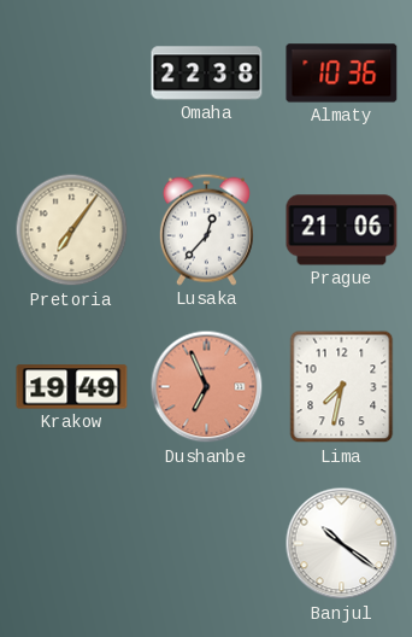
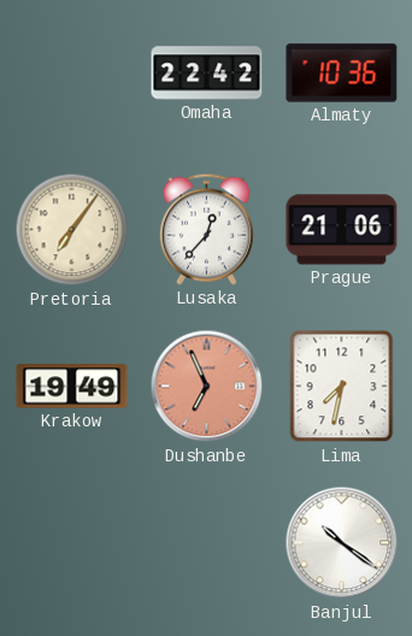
Omaha: 22:38 -> 22:42 (207, 73)
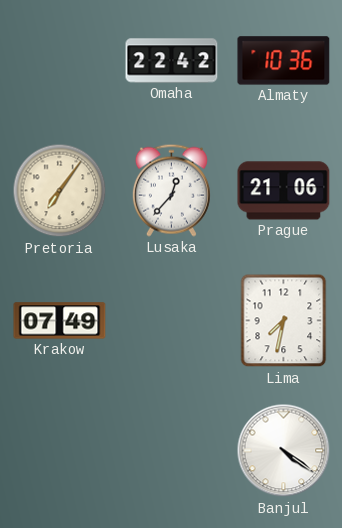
Krakow: 19:49 -> 07:49 (60, 321)
Dushanbe: 6:56 -> none (207, 387)
Banjul: 10:21 -> 4:21 (284, 451)
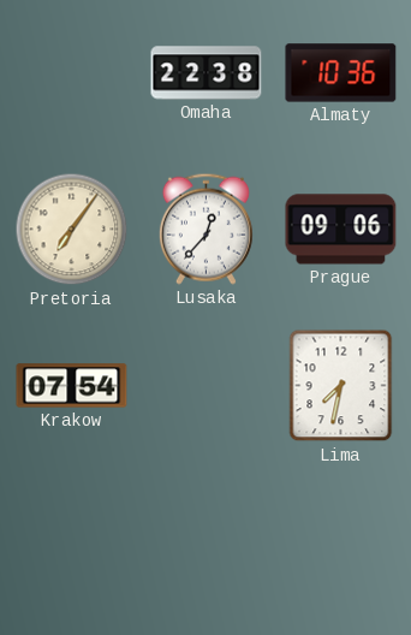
Omaha: 22:42 -> 22:38 (207, 73)
Prague: 21:06 -> 09:06 (341, 230)
Krakow: 07:49 -> 07:54 (72, 386)
Banjul: 4:21 -> none (284, 451)
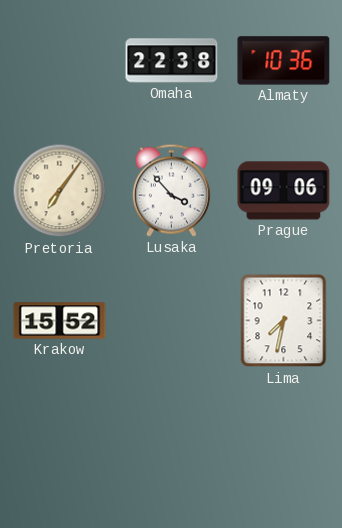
Lusaka: 12:37 -> 3:53 (171, 190)
Krakow: 07:54 -> 15:52 (60, 321)
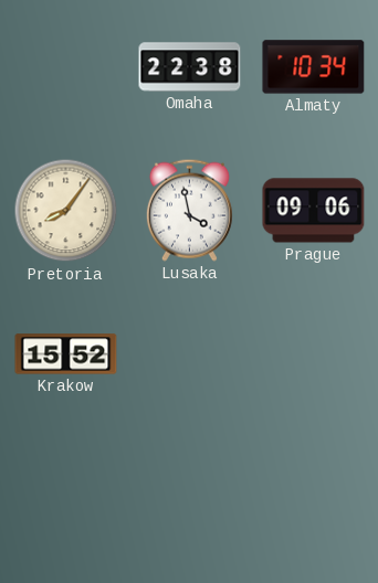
Almaty: 10:36 -> 10:34 (314, 67)
Pretoria: 7:06 -> 8:06 (66, 211)
Lusaka: 3:53 -> 3:58 (189, 210)
Lima: 7:32 -> none (284, 321)
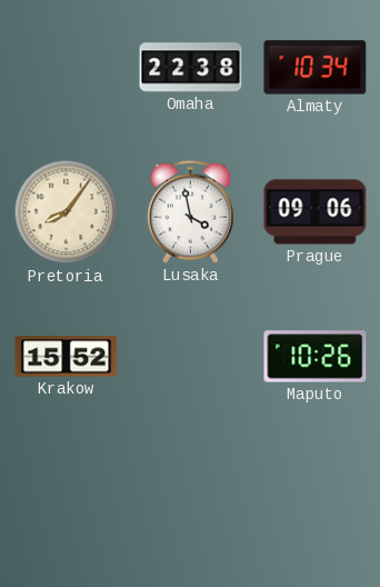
Maputo: none -> 10:26 (316, 357)
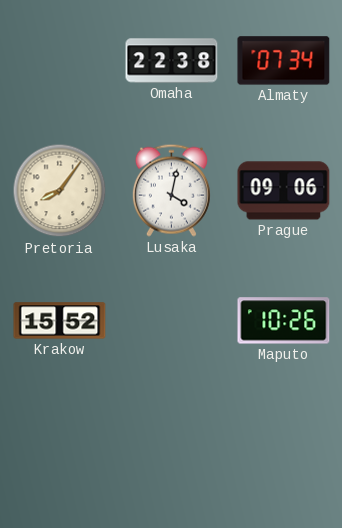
Almaty: 10:34 -> 07:34 (284, 61)
Lusaka: 3:58 -> 4:02 (171, 190)
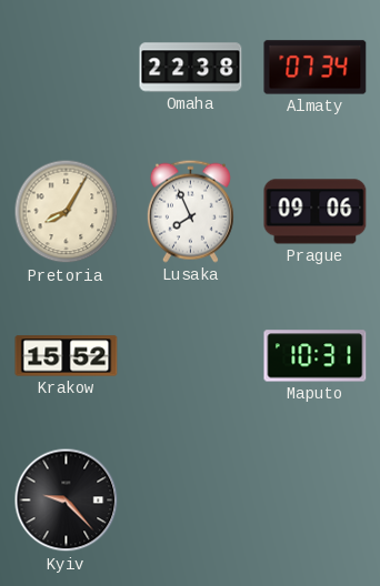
Pretoria: 8:06 -> 8:05 (67, 212)
Lusaka: 4:02 -> 7:56 (190, 211)
Maputo: 10:26 -> 10:31 (316, 356)
Kyiv: none -> 9:23 (67, 501)
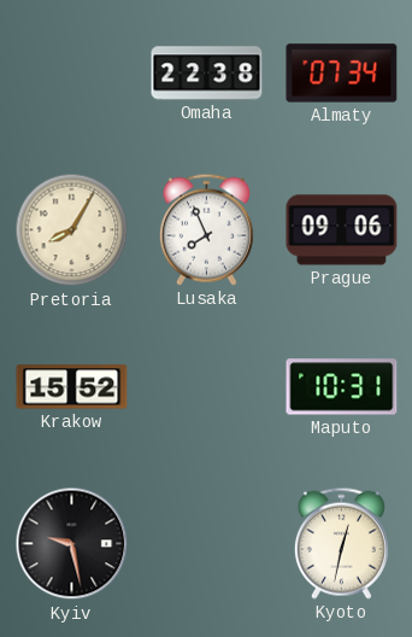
Kyiv: 9:23 -> 9:28 (72, 544)
Kyoto: none -> 12:32 (341, 543)
